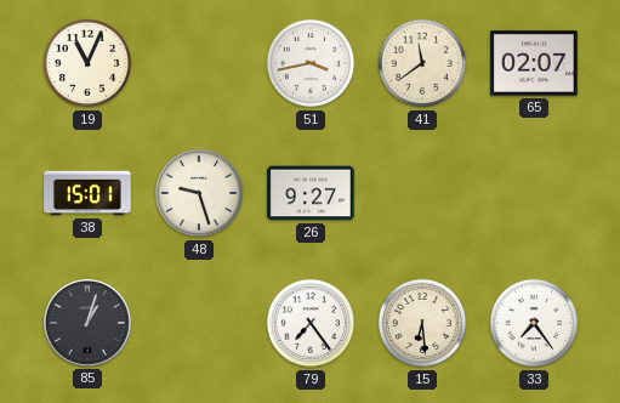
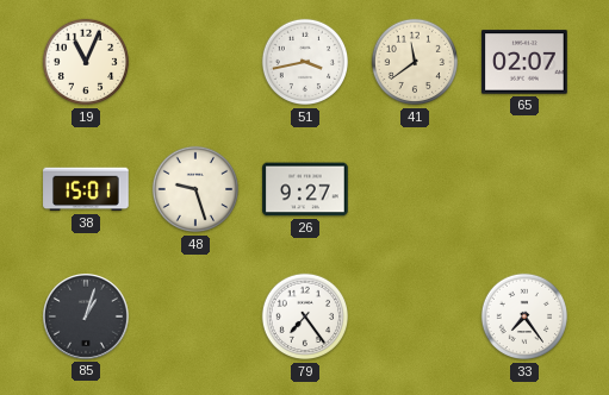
15: 6:29 -> none (422, 323)
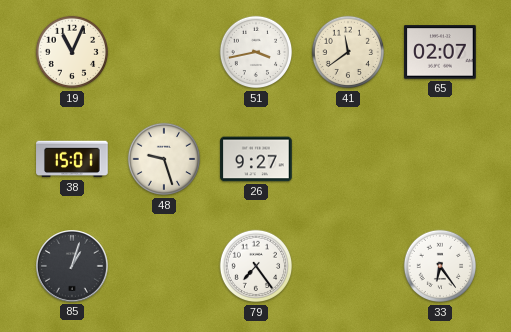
33: 7:24 -> 6:24 (440, 266)
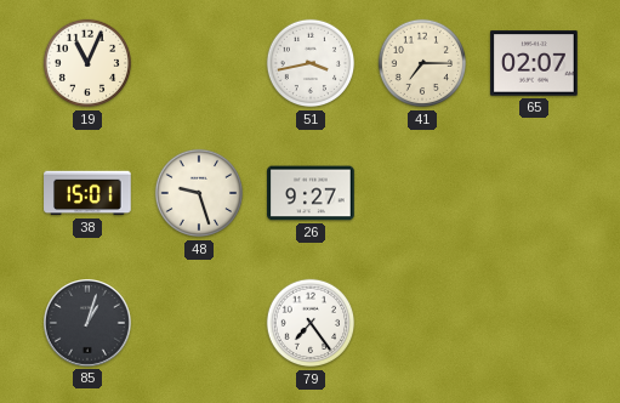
41: 11:39 -> 7:15 (422, 63)
33: 6:24 -> none (440, 266)
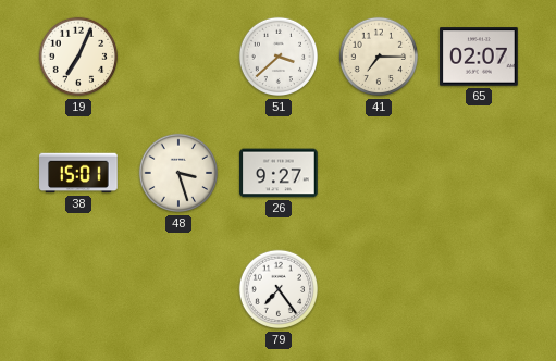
19: 11:04 -> 7:04 (78, 57)
51: 3:43 -> 3:38 (279, 57)
48: 9:27 -> 3:27 (178, 173)
85: 1:03 -> none (89, 324)
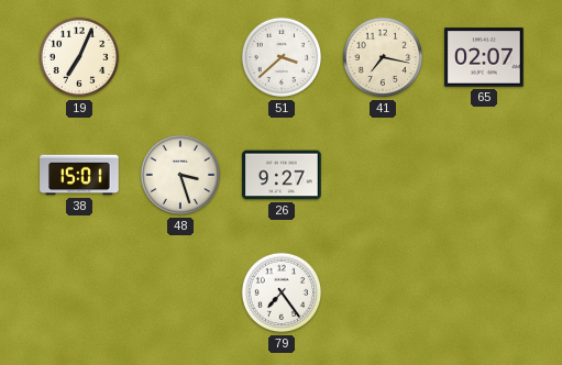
41: 7:15 -> 7:17 (383, 57)
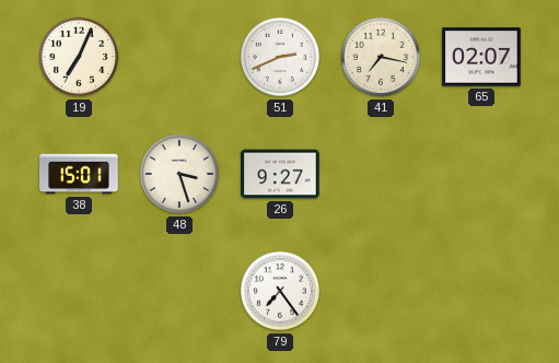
51: 3:38 -> 2:41 (280, 57)
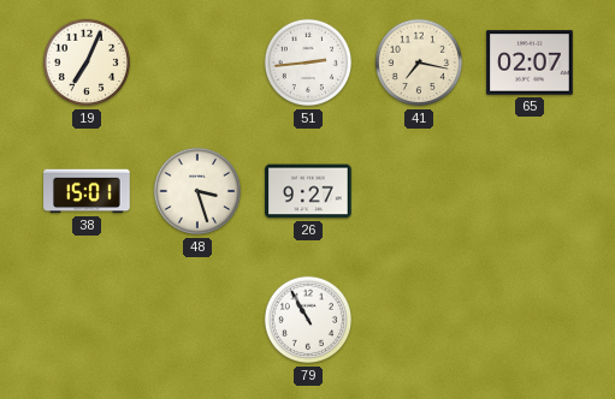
51: 2:41 -> 2:44 (308, 62)
79: 7:24 -> 10:55 (308, 320)
